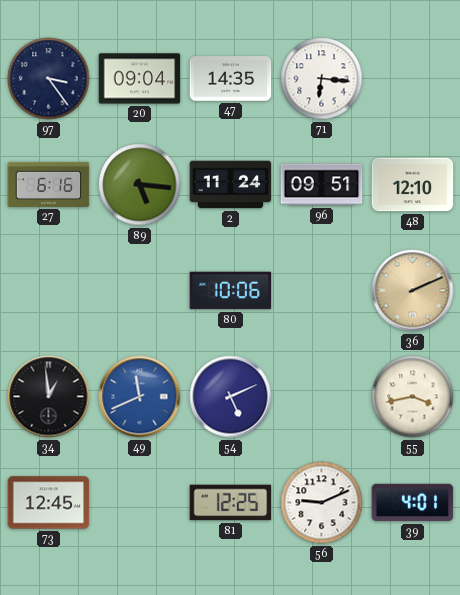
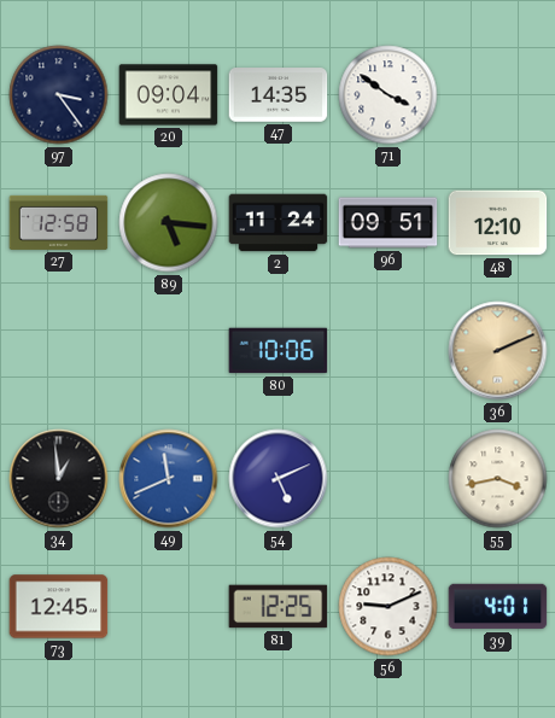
71: 6:16 -> 3:51 (388, 95)
27: 6:16 -> 12:58 (59, 222)
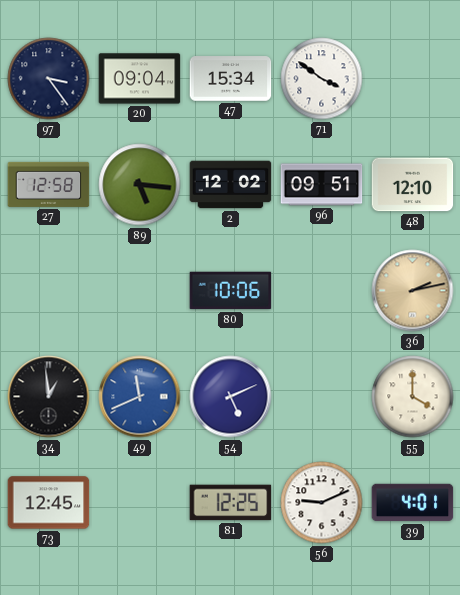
47: 14:35 -> 15:34 (231, 79)
2: 11:24 -> 12:02 (231, 185)
36: 2:11 -> 2:13 (413, 291)
55: 3:43 -> 4:00 (413, 397)
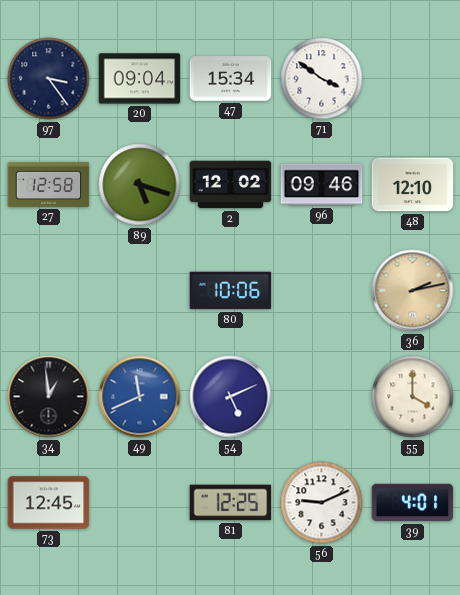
89: 5:16 -> 5:18 (140, 185)
96: 09:51 -> 09:46 (322, 185)
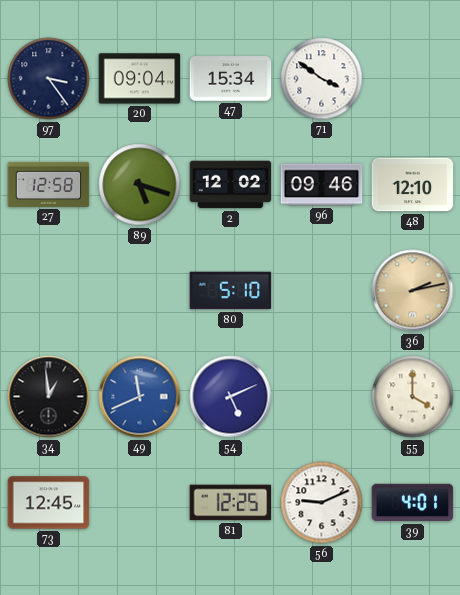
80: 10:06 -> 5:10 (231, 291)
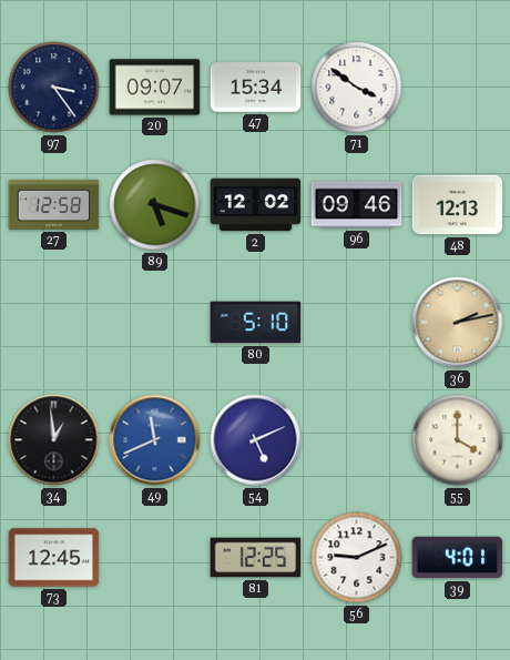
20: 09:04 -> 09:07 (155, 88)
48: 12:10 -> 12:13 (458, 205)
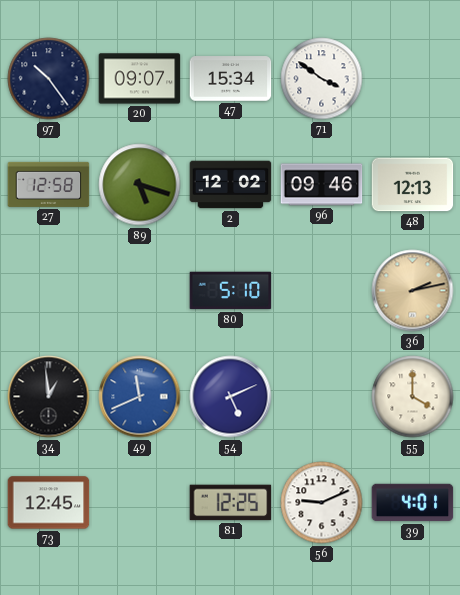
97: 3:24 -> 10:24 (49, 79)
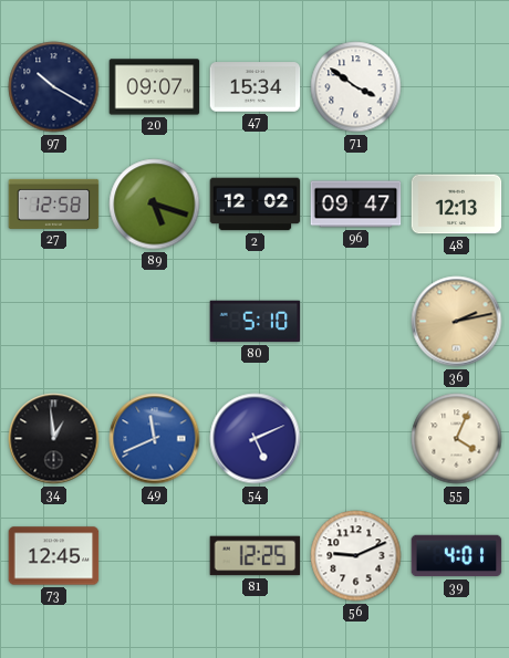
97: 10:24 -> 10:20 (54, 87)
96: 09:46 -> 09:47 (356, 205)
55: 4:00 -> 4:04 (457, 439)
